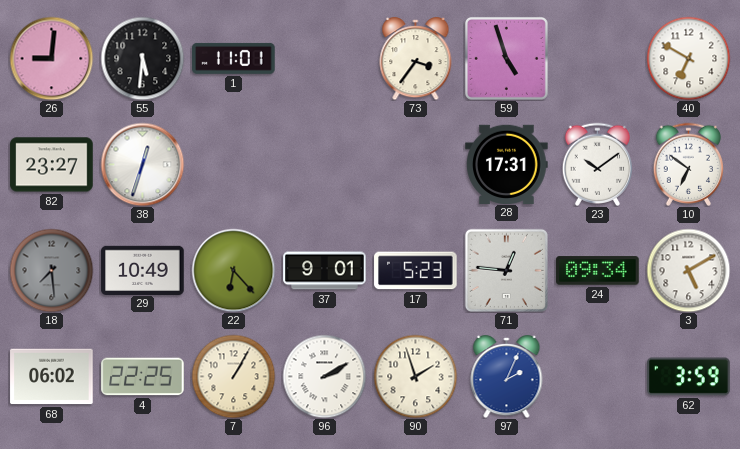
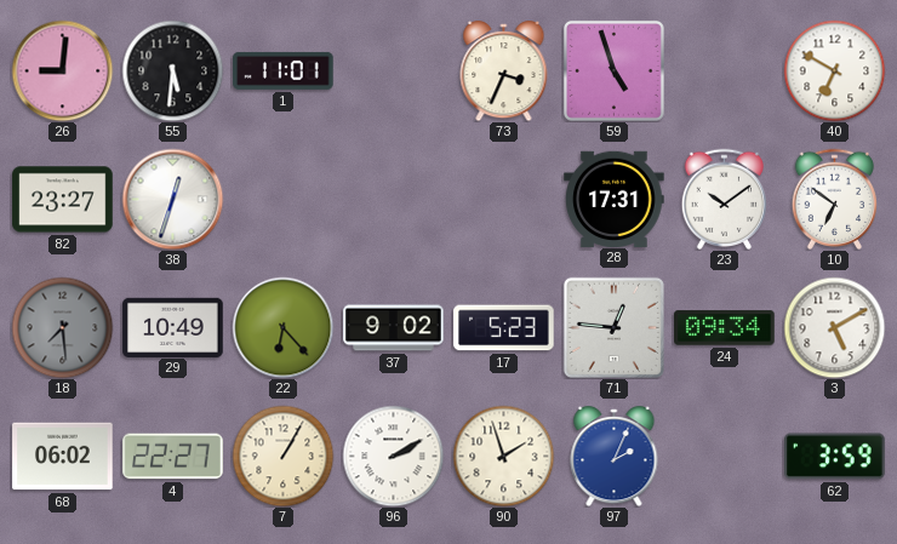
73: 3:36 -> 3:34 (504, 71)
37: 9:01 -> 9:02 (394, 328)
4: 22:25 -> 22:27 (173, 457)
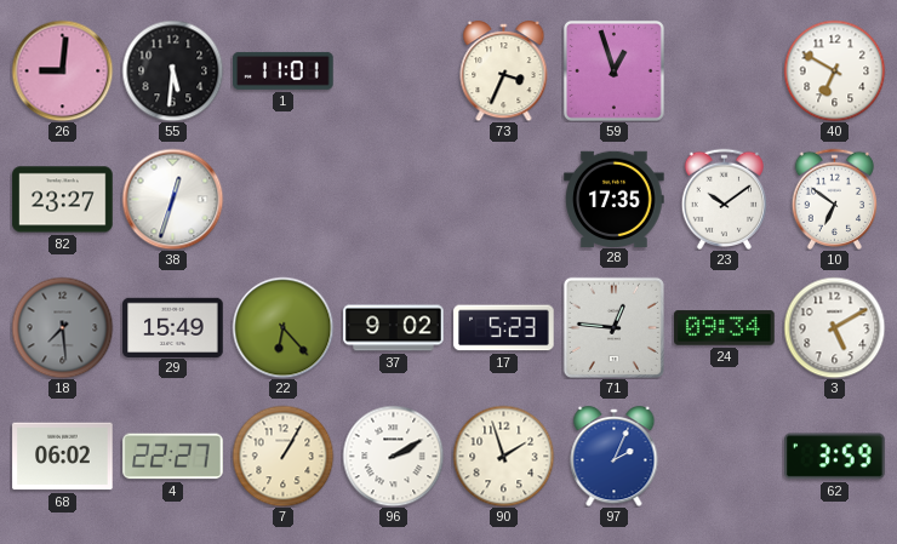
59: 4:57 -> 12:57 (613, 70)
28: 17:31 -> 17:35 (615, 199)
29: 10:49 -> 15:49 (173, 327)
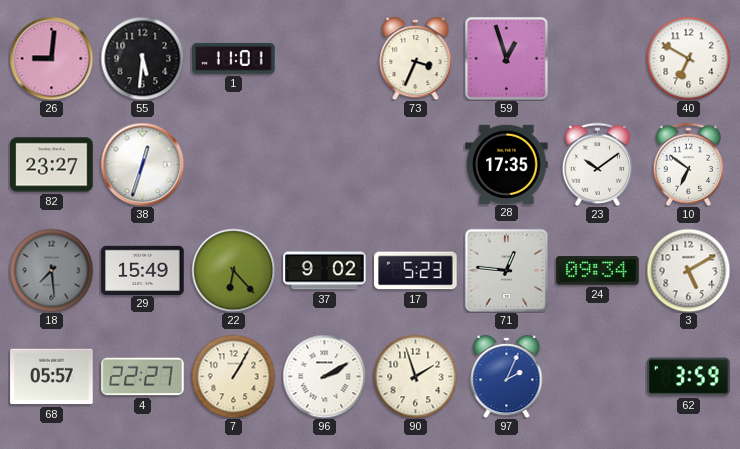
68: 06:02 -> 05:57 (52, 377)
